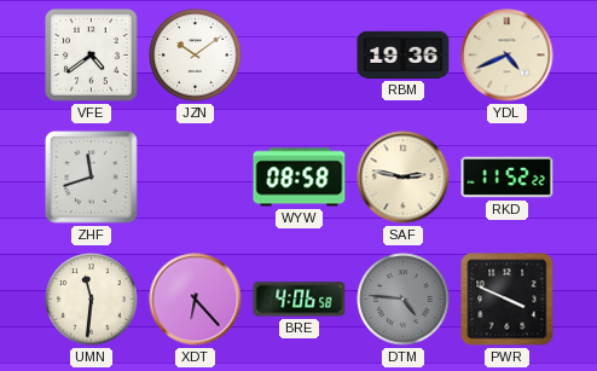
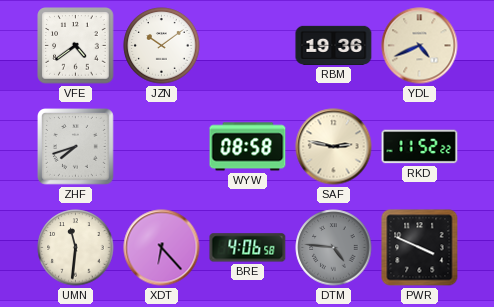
ZHF: 11:42 -> 7:42 (76, 147)
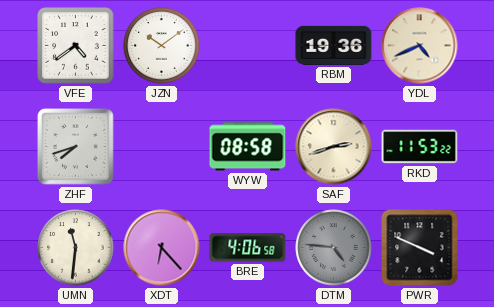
SAF: 2:47 -> 2:42 (334, 147)
RKD: 11:52 -> 11:53 (420, 147)
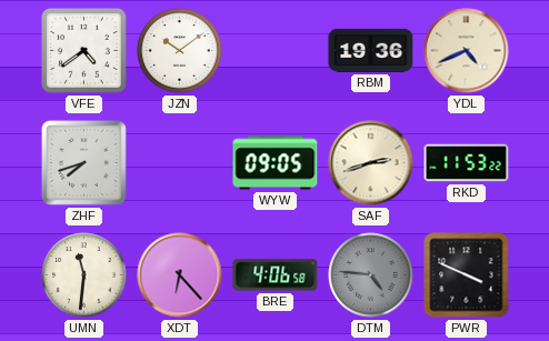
WYW: 08:58 -> 09:05 (276, 163)
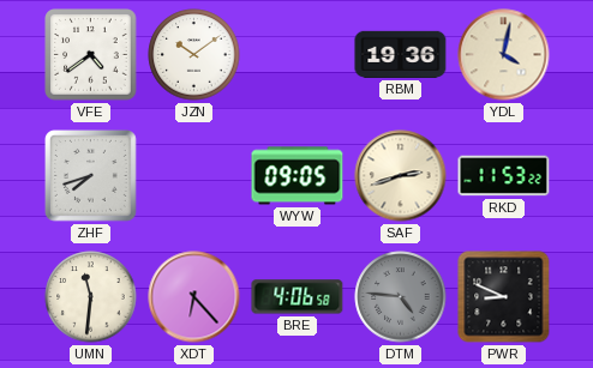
YDL: 4:41 -> 4:02 (504, 55)
PWR: 3:49 -> 8:49 (504, 297)
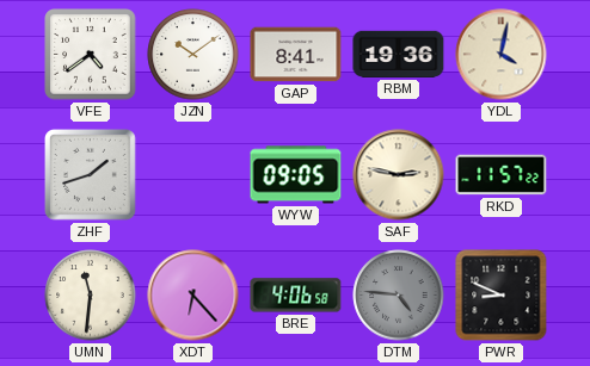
GAP: none -> 8:41 (296, 55)
ZHF: 7:42 -> 1:42 (91, 175)
SAF: 2:42 -> 2:47 (399, 175)
RKD: 11:53 -> 11:57 (502, 175)
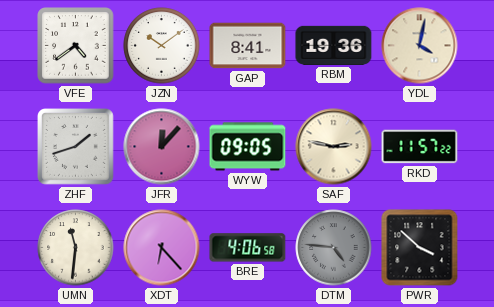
JFR: none -> 12:07 (162, 147)
PWR: 8:49 -> 3:52 (420, 248)
